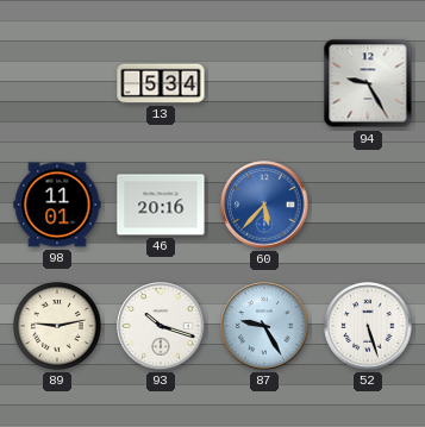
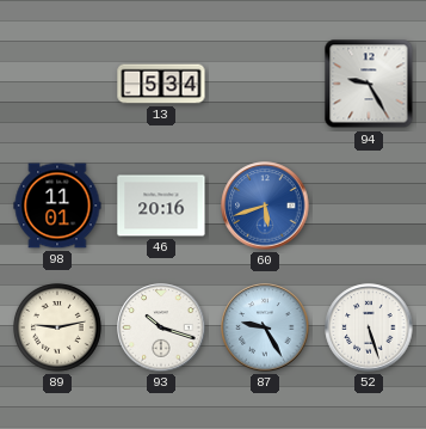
60: 5:37 -> 5:42 (265, 206)
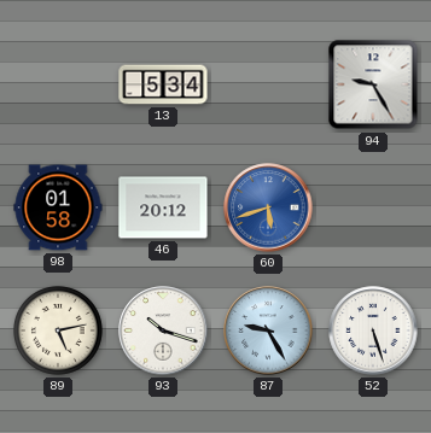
98: 11:01 -> 01:58 (58, 207)
46: 20:16 -> 20:12 (163, 207)
89: 9:13 -> 5:13 (59, 332)
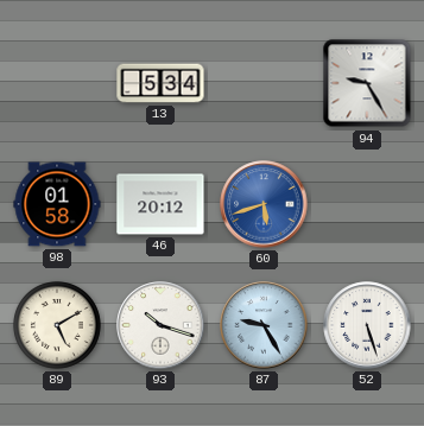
89: 5:13 -> 5:10 (58, 326)
